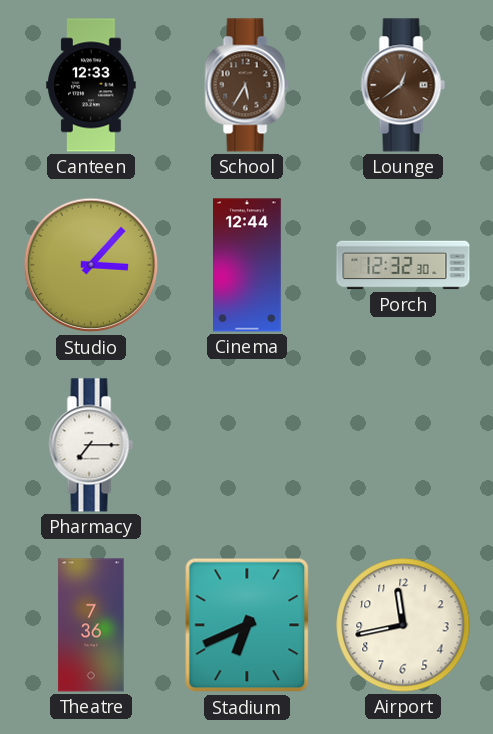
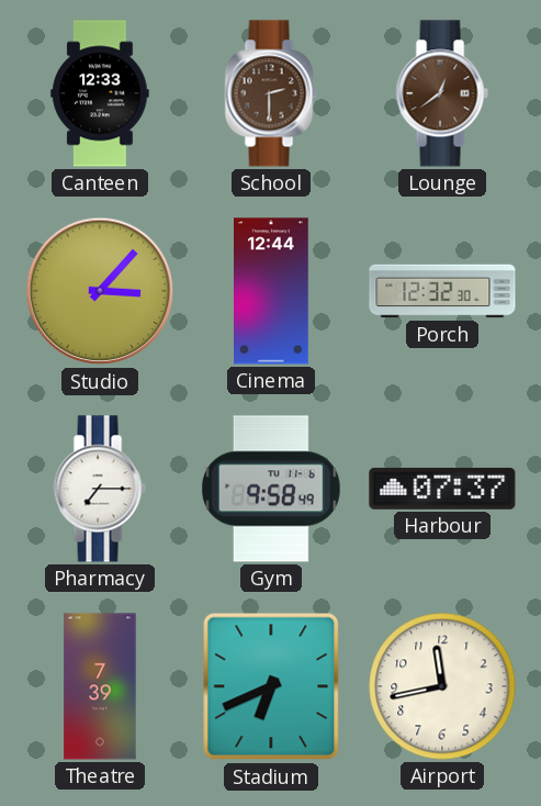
School: 5:35 -> 2:30 (271, 93)
Gym: none -> 9:58 (272, 489)
Harbour: none -> 07:37 (442, 489)
Theatre: 7:36 -> 7:39 (100, 686)
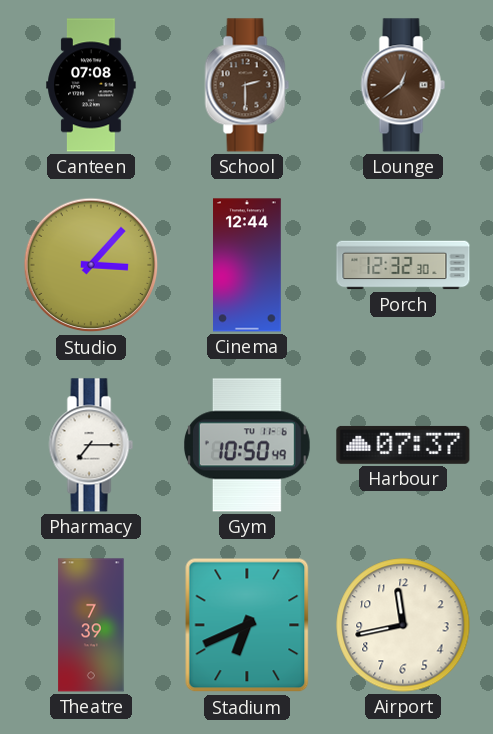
Canteen: 12:33 -> 07:08 (91, 85)
Gym: 9:58 -> 10:50 (248, 445)
